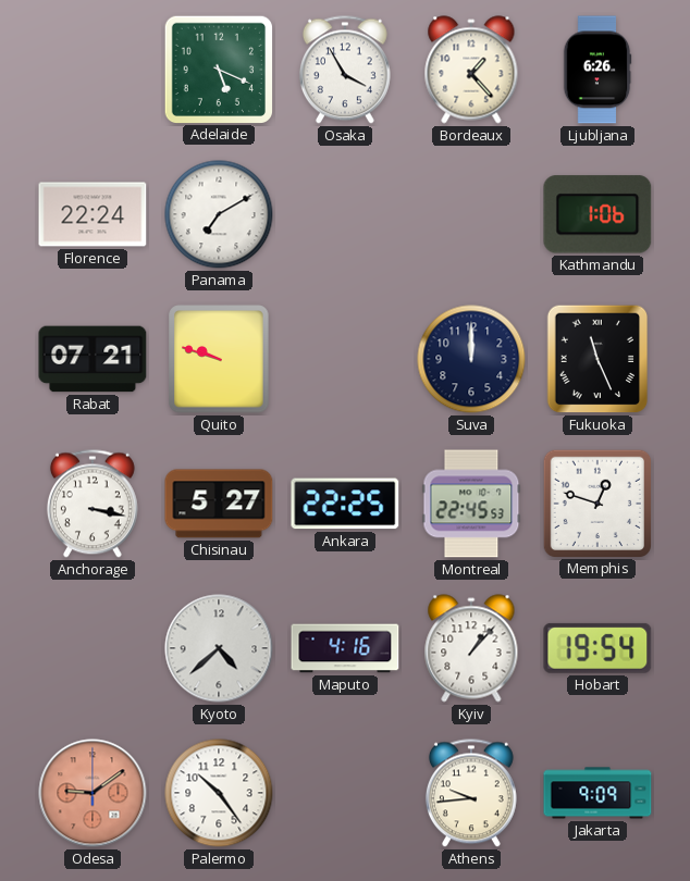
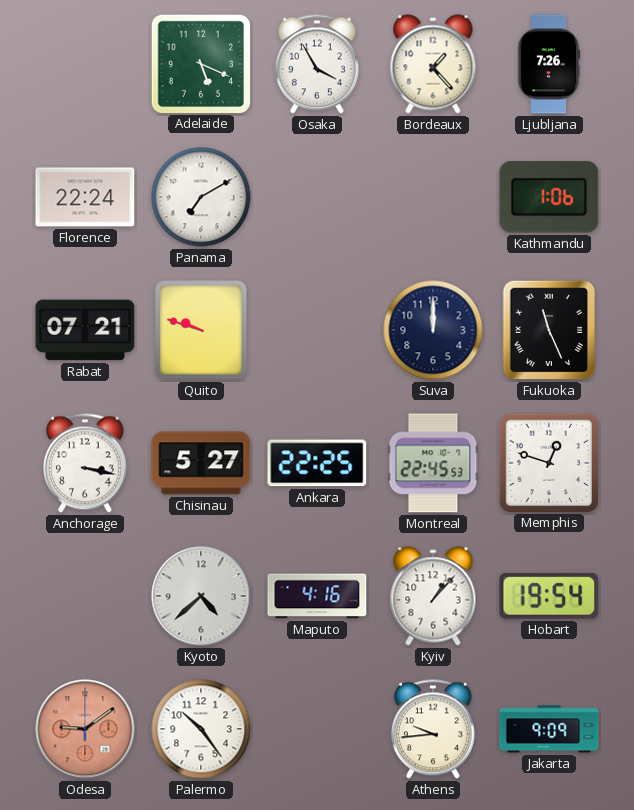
Ljubljana: 6:26 -> 7:26 (549, 64)
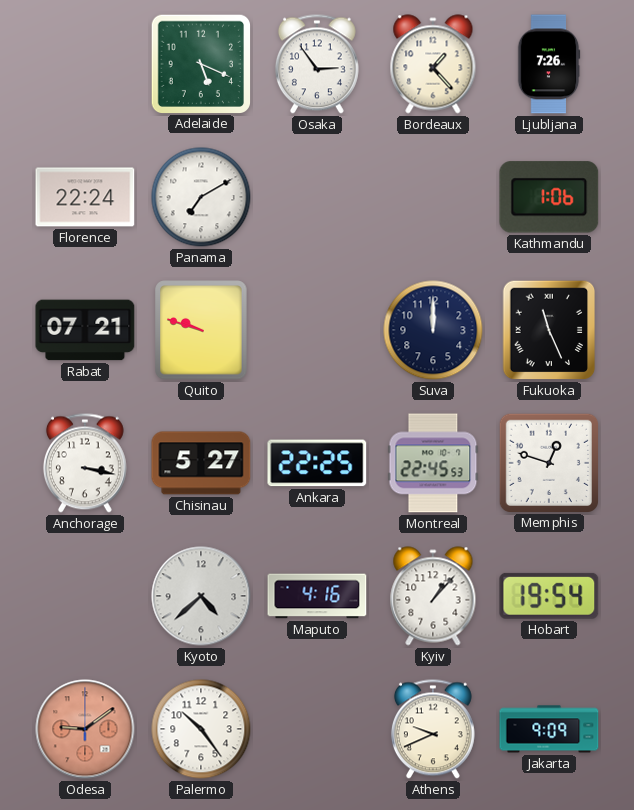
Osaka: 3:55 -> 2:54 (317, 64)
Athens: 9:44 -> 9:41 (433, 729)
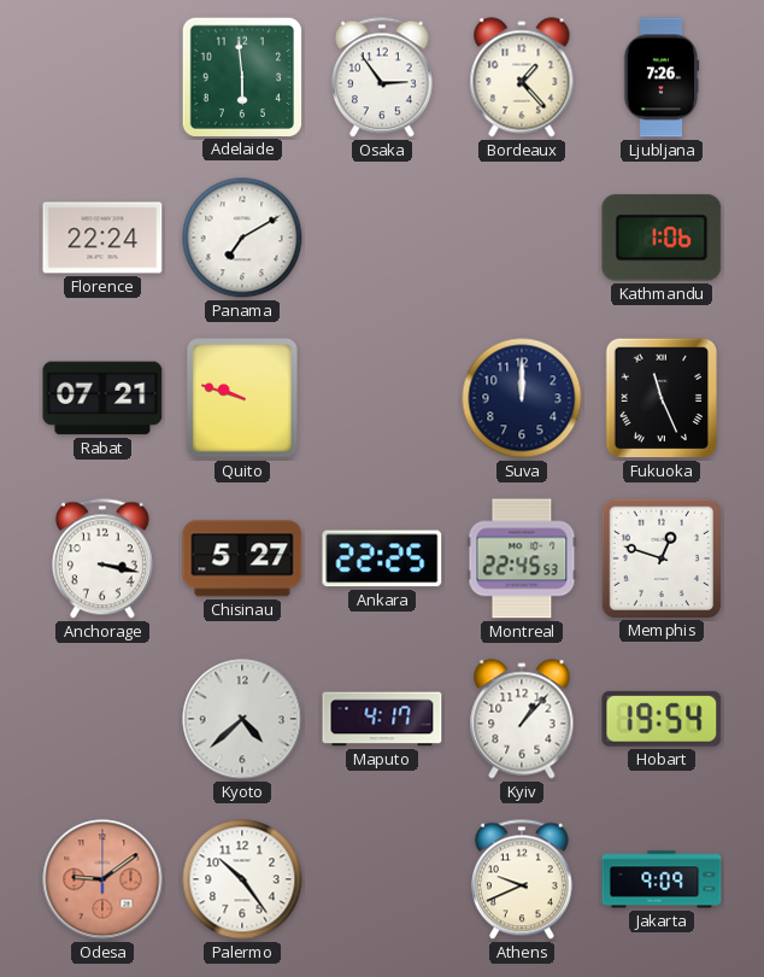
Adelaide: 5:19 -> 5:59 (241, 76)
Maputo: 4:16 -> 4:17 (382, 719)
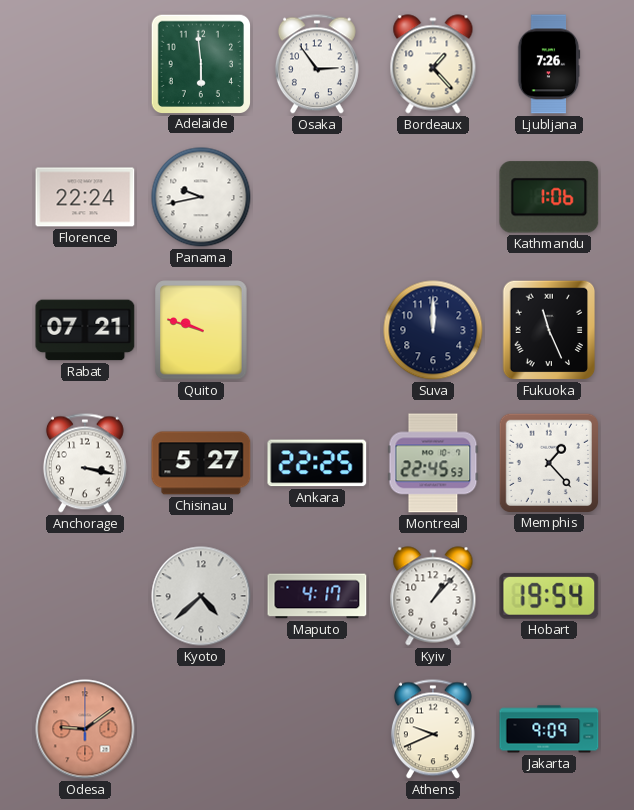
Panama: 7:10 -> 9:43 (201, 197)
Memphis: 12:48 -> 1:23 (548, 462)
Palermo: 10:24 -> none (242, 879)
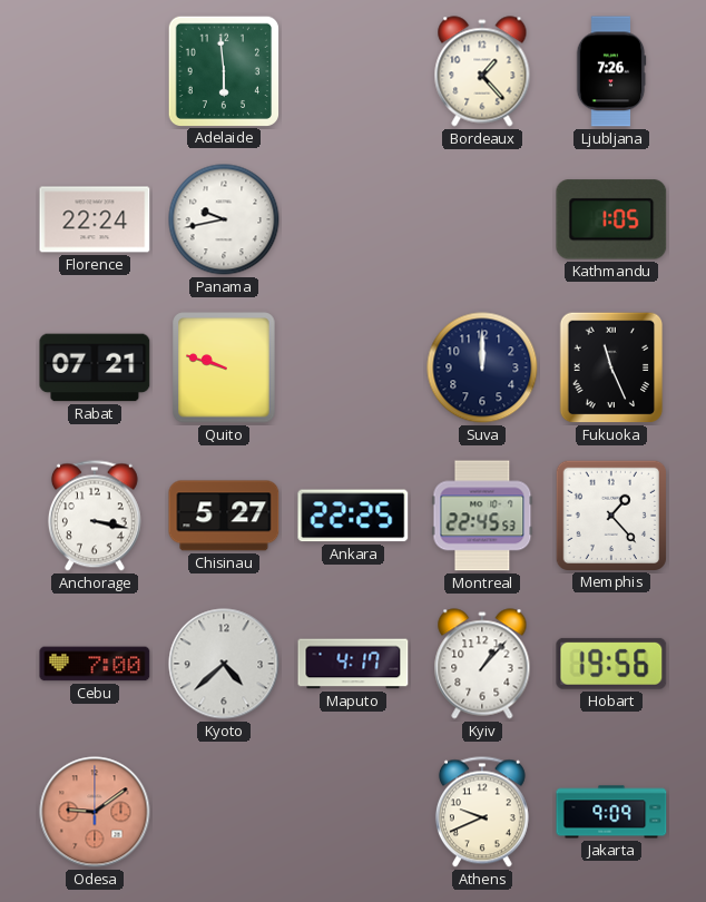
Osaka: 2:54 -> none (317, 64)
Kathmandu: 1:06 -> 1:05 (611, 219)
Cebu: none -> 7:00 (95, 664)
Hobart: 19:54 -> 19:56 (611, 664)
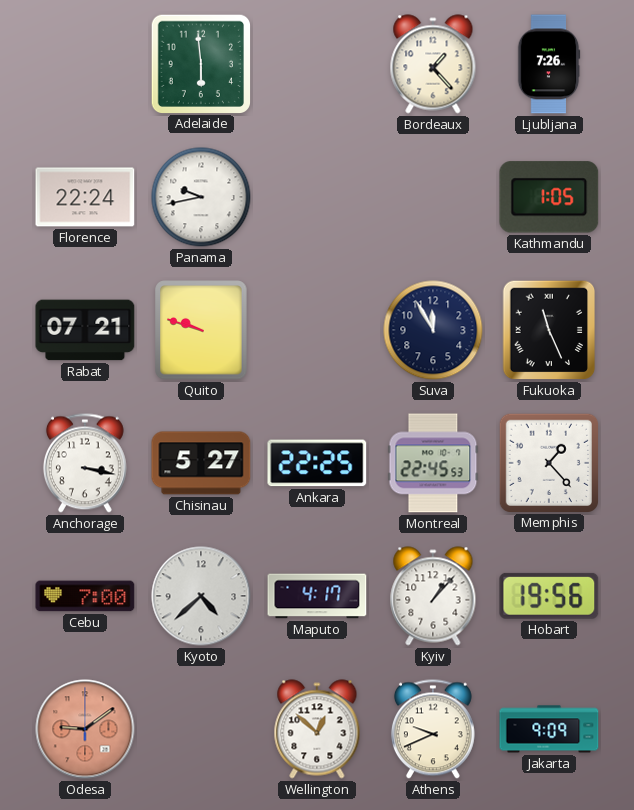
Suva: 12:00 -> 11:55 (433, 330)
Wellington: none -> 12:52 (317, 729)
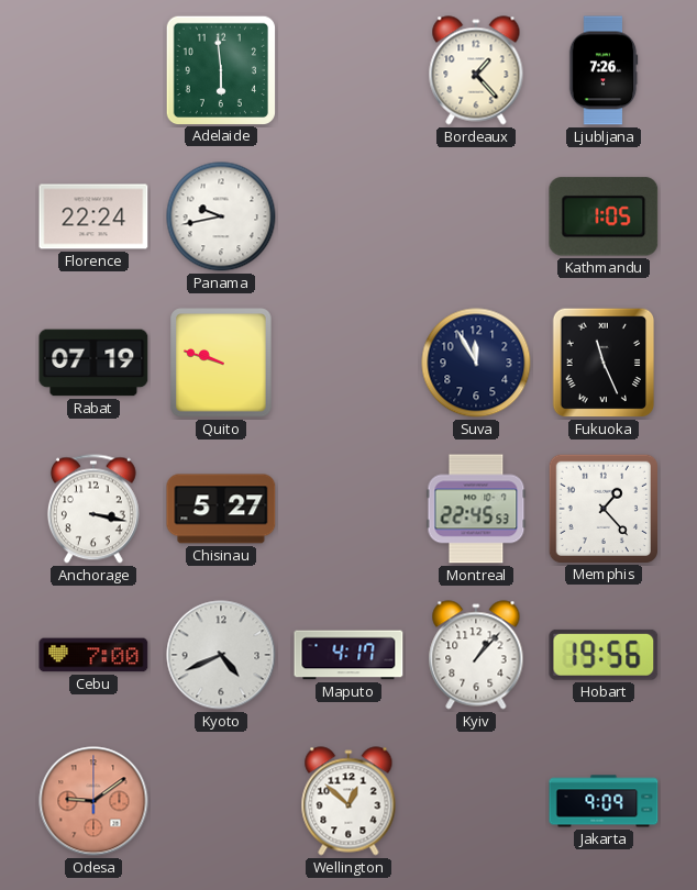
Rabat: 07:21 -> 07:19 (93, 363)
Ankara: 22:25 -> none (317, 463)
Kyoto: 4:38 -> 4:41 (221, 655)
Athens: 9:41 -> none (433, 729)
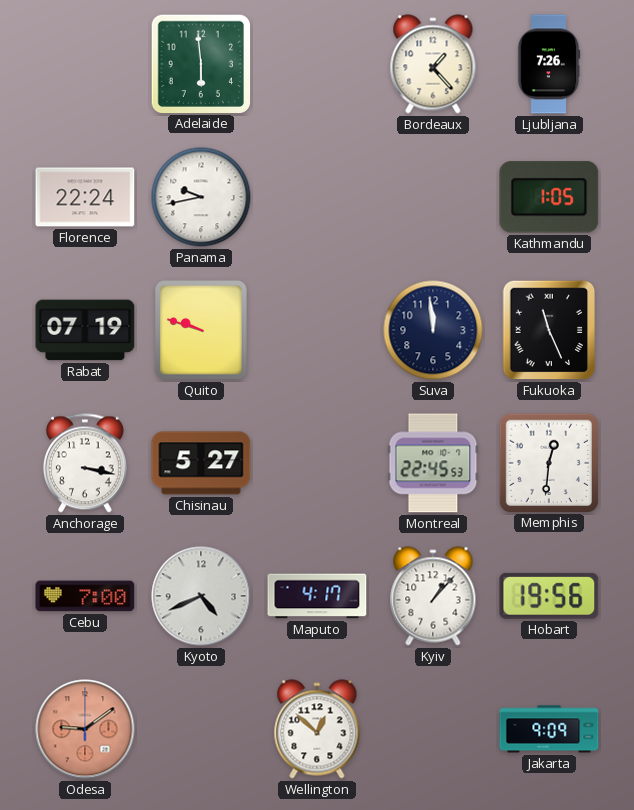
Suva: 11:55 -> 11:59 (433, 330)
Memphis: 1:23 -> 12:31 (548, 462)
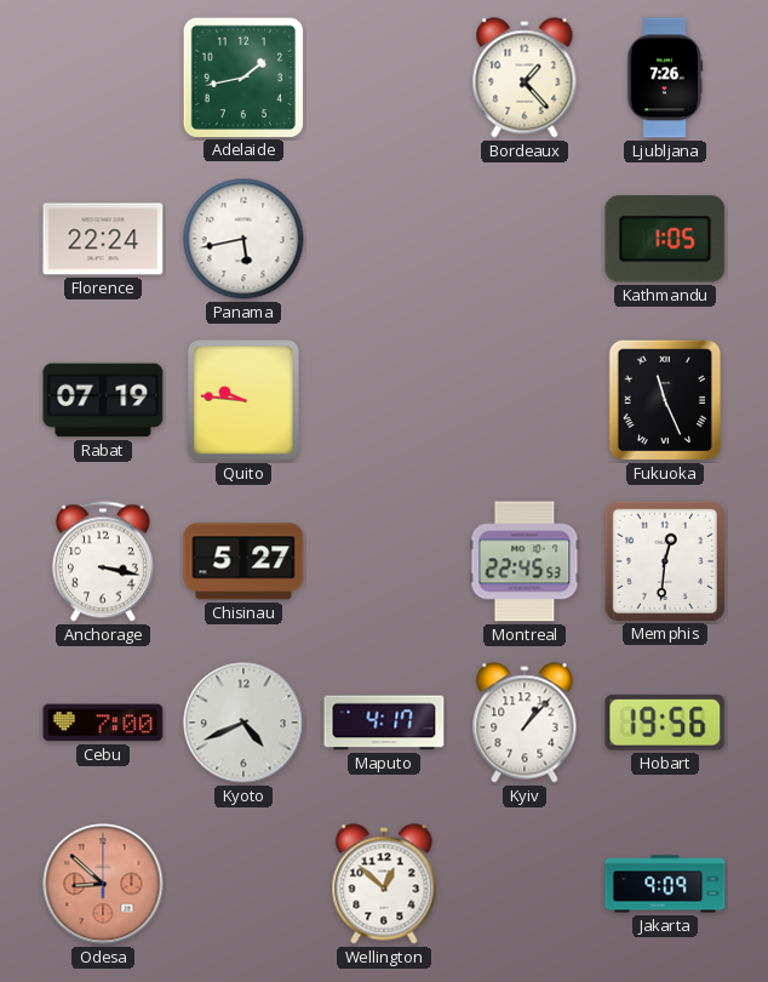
Adelaide: 5:59 -> 1:43 (242, 76)
Panama: 9:43 -> 5:43 (243, 239)
Quito: 9:48 -> 9:46 (243, 400)
Suva: 11:59 -> none (433, 330)
Odesa: 9:09 -> 8:52 (103, 884)
